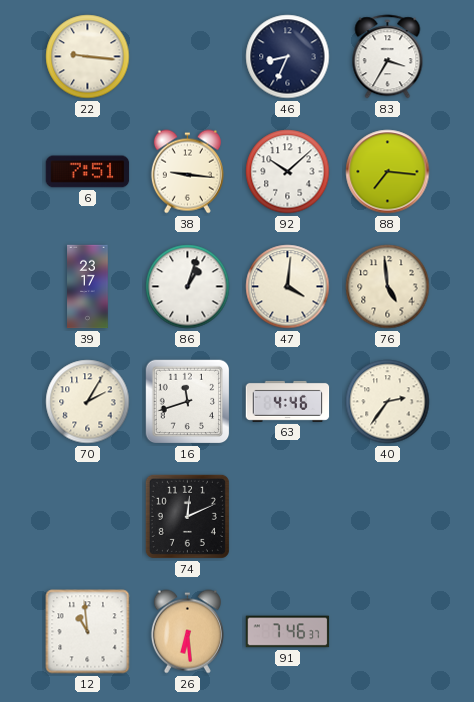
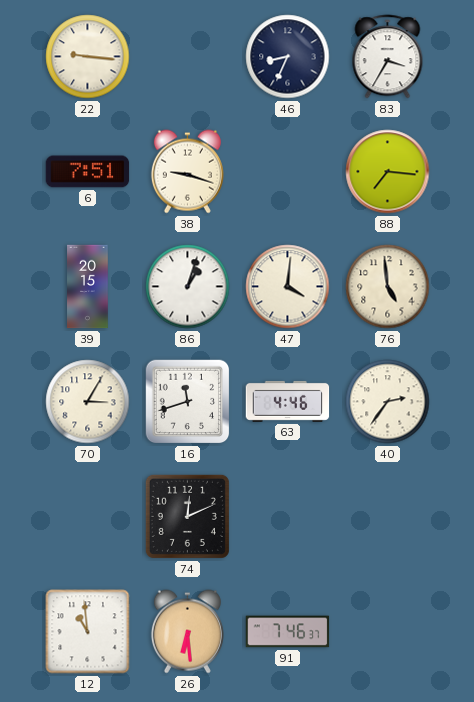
38: 9:16 -> 9:18 (187, 172)
92: 10:08 -> none (288, 172)
39: 23:17 -> 20:15 (88, 287)
70: 2:05 -> 3:05 (88, 402)
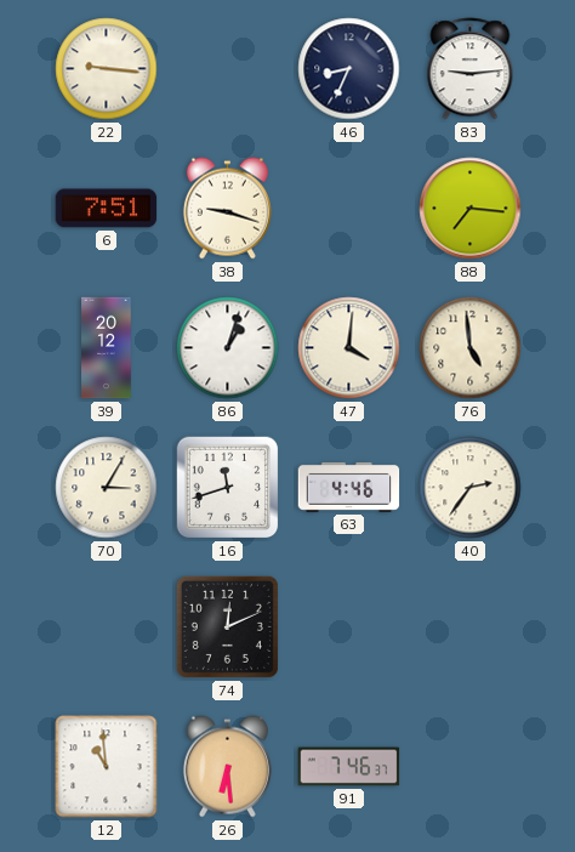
83: 3:35 -> 9:14 (471, 69)
39: 20:15 -> 20:12 (107, 348)
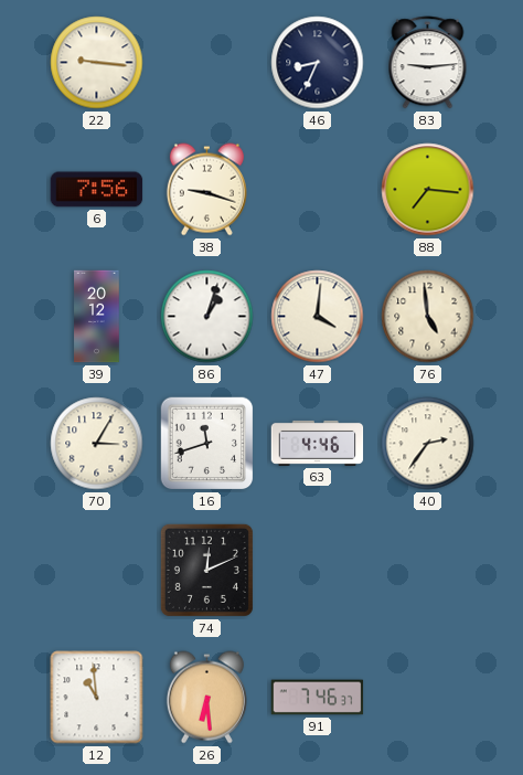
6: 7:51 -> 7:56 (97, 190)
